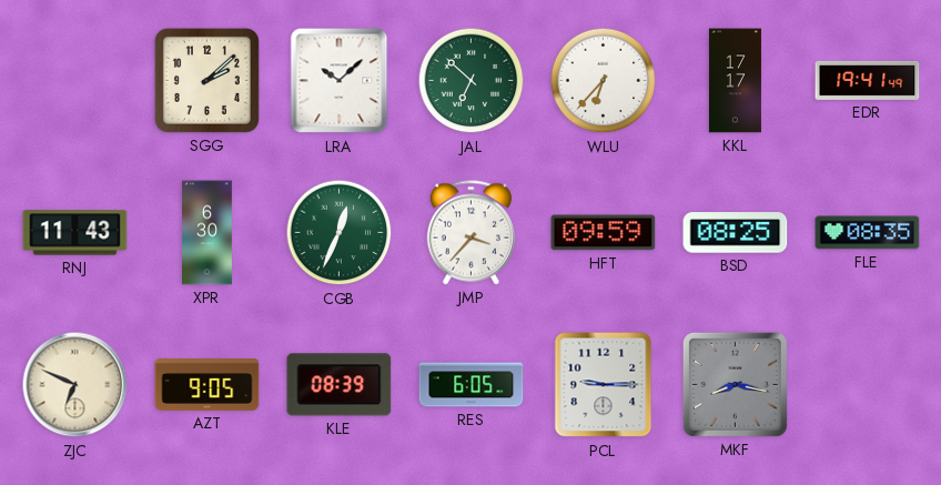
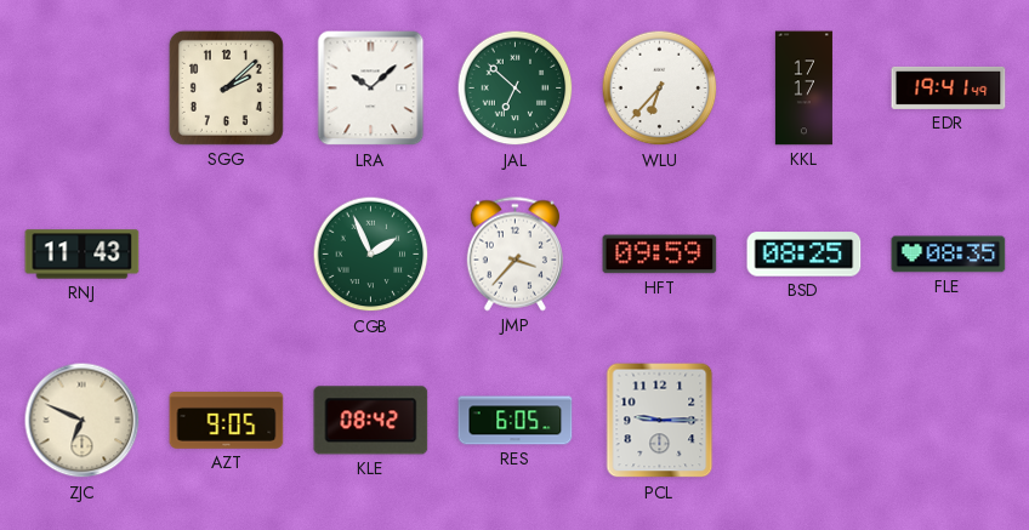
XPR: 6:30 -> none (208, 233)
CGB: 12:34 -> 1:56 (371, 255)
KLE: 08:39 -> 08:42 (371, 421)
MKF: 8:17 -> none (735, 384)
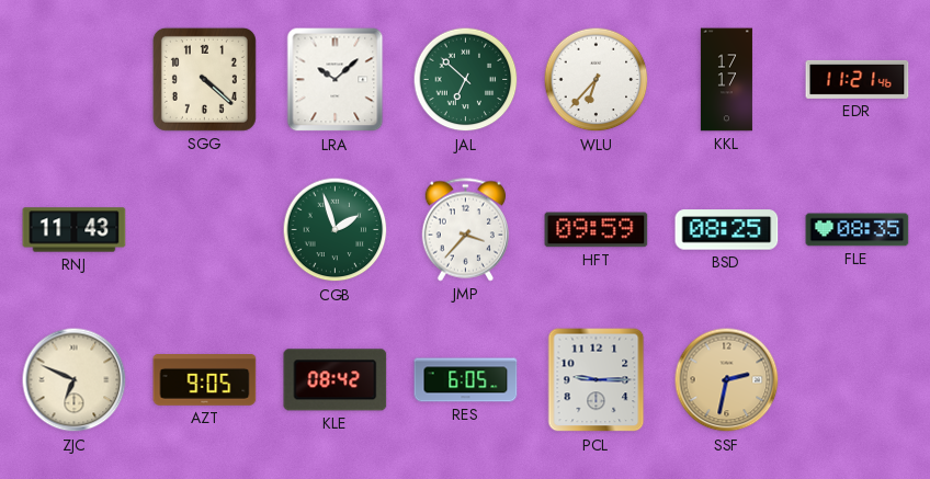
SGG: 2:08 -> 4:22 (204, 79)
EDR: 19:41 -> 11:21 (858, 79)
CGB: 1:56 -> 1:57 (336, 230)
SSF: none -> 2:32 (727, 380)
